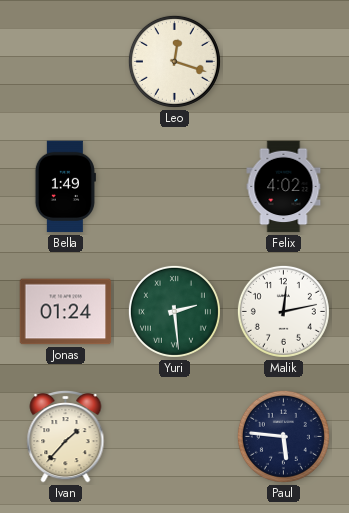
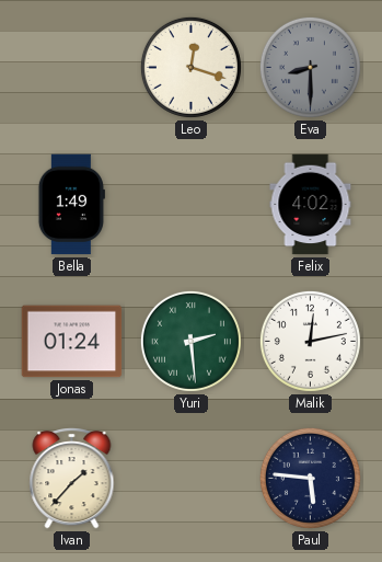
Eva: none -> 8:30 (310, 67)
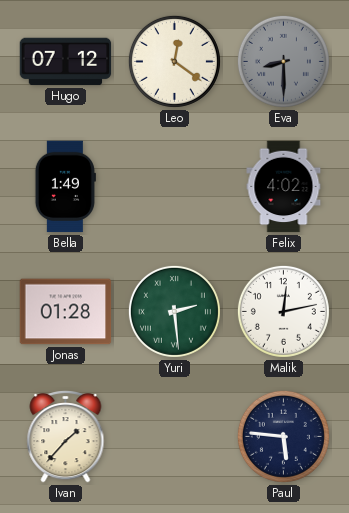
Hugo: none -> 07:12 (66, 62)
Leo: 12:18 -> 12:21 (174, 61)
Jonas: 01:24 -> 01:28 (66, 312)
